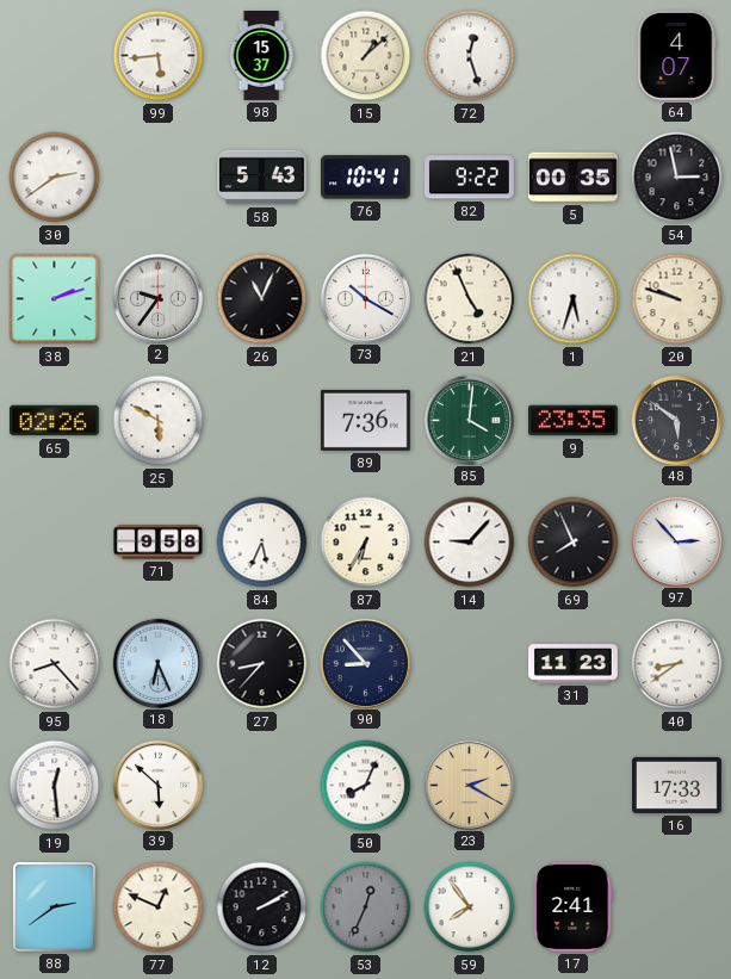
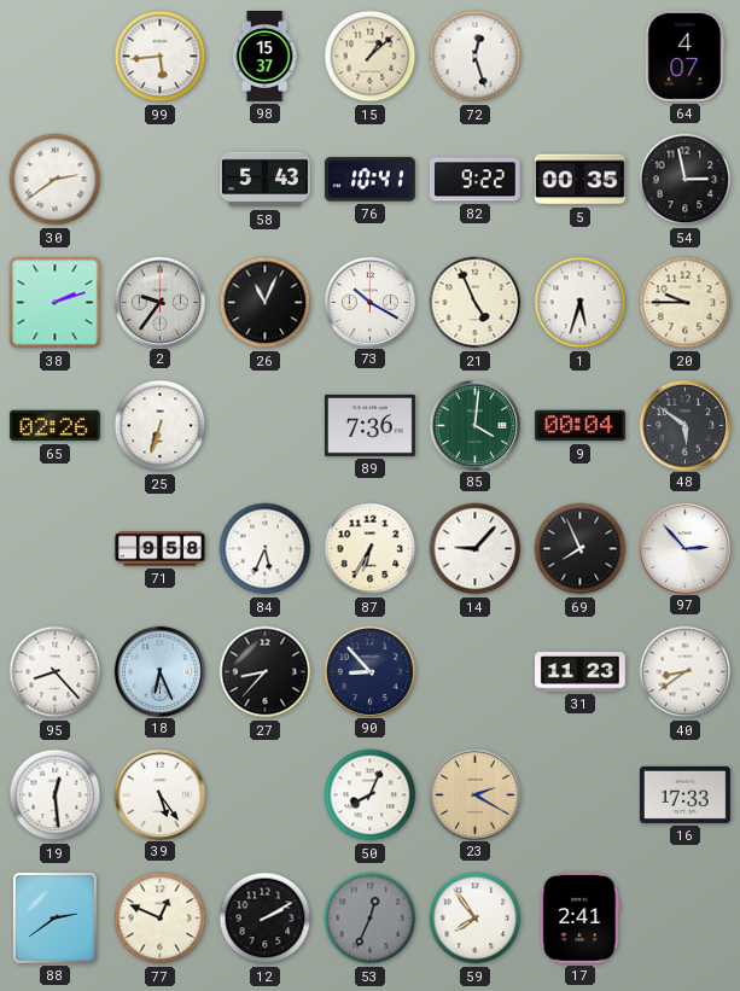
20: 9:48 -> 9:45 (686, 303)
25: 5:50 -> 6:33 (161, 426)
9: 23:35 -> 00:04 (579, 426)
39: 5:52 -> 5:24 (159, 794)
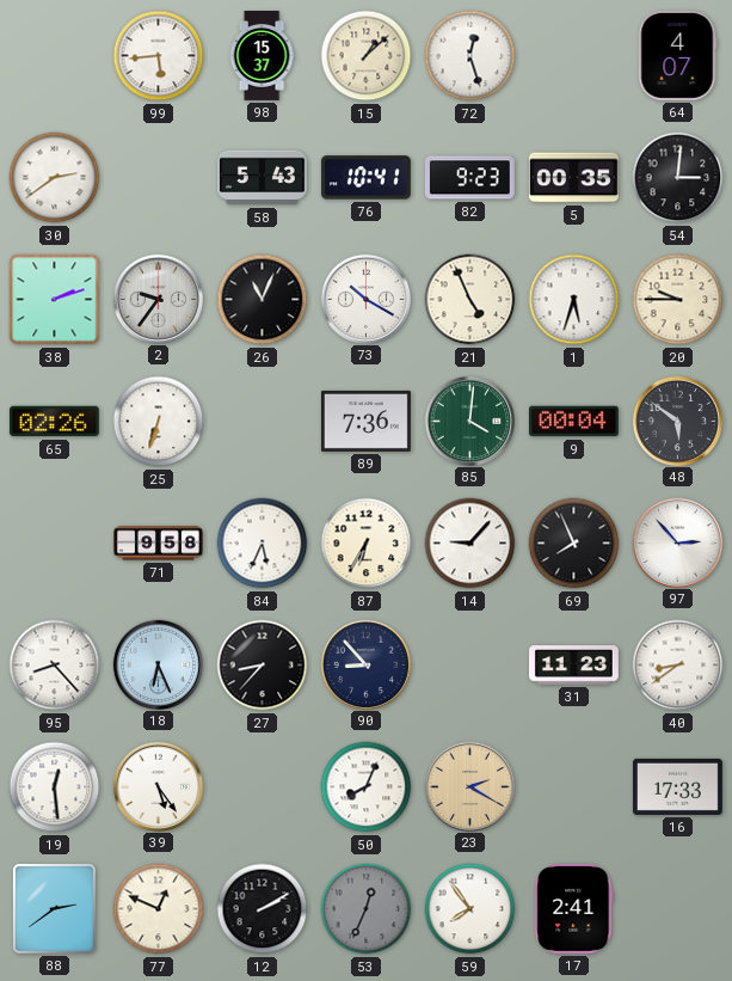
82: 9:22 -> 9:23 (469, 178)
54: 2:58 -> 3:01 (678, 178)
